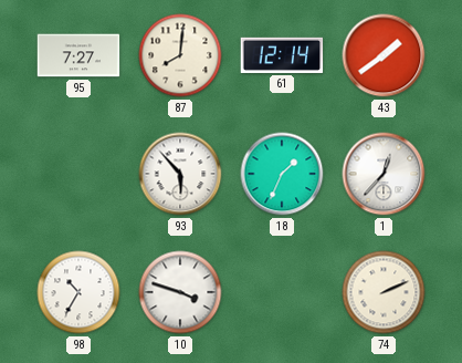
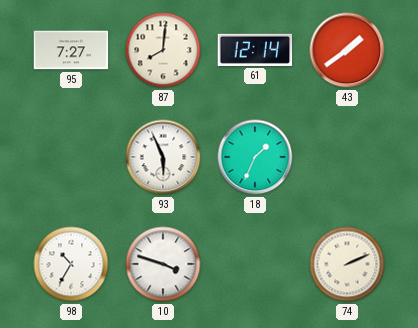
93: 5:53 -> 5:56 (163, 157)
1: 12:37 -> none (384, 174)
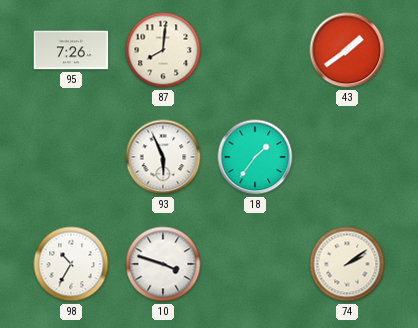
95: 7:27 -> 7:26 (71, 50)
61: 12:14 -> none (255, 50)
18: 1:34 -> 1:36 (255, 157)
74: 2:11 -> 2:09 (347, 264)
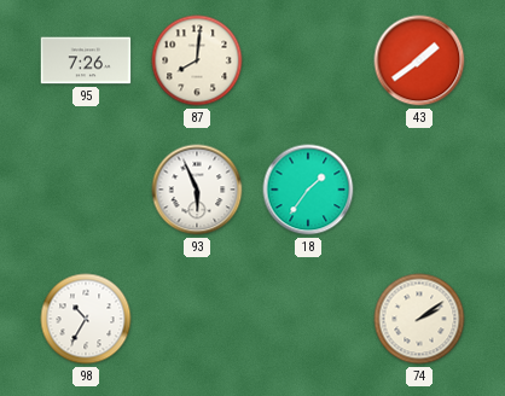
10: 3:48 -> none (163, 264)
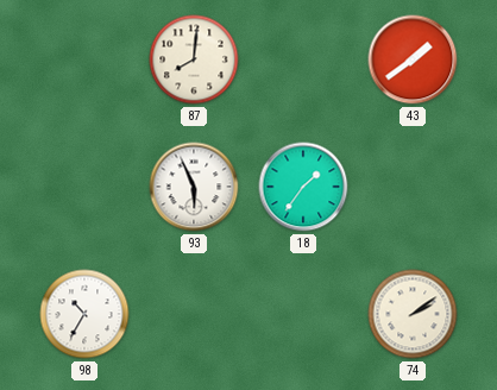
95: 7:26 -> none (86, 60)
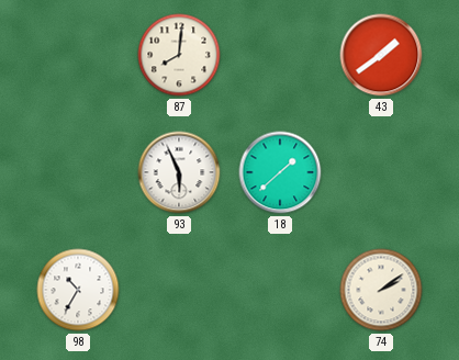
18: 1:36 -> 1:38 (280, 172)
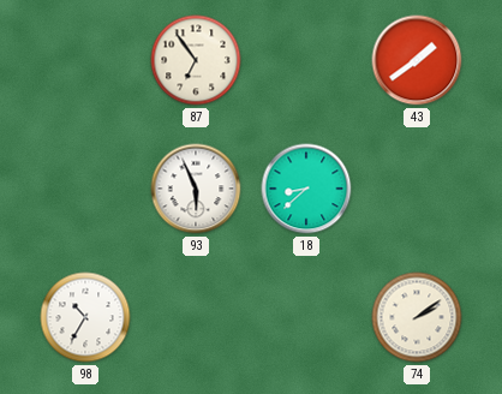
87: 8:01 -> 6:54 (196, 60)
18: 1:38 -> 8:38 (306, 189)
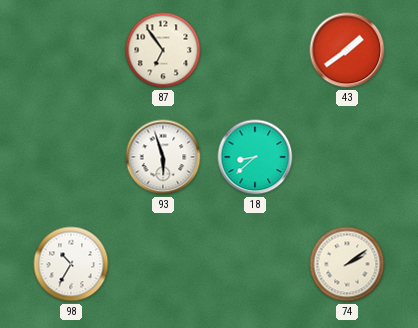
93: 5:56 -> 5:57 (163, 157)
